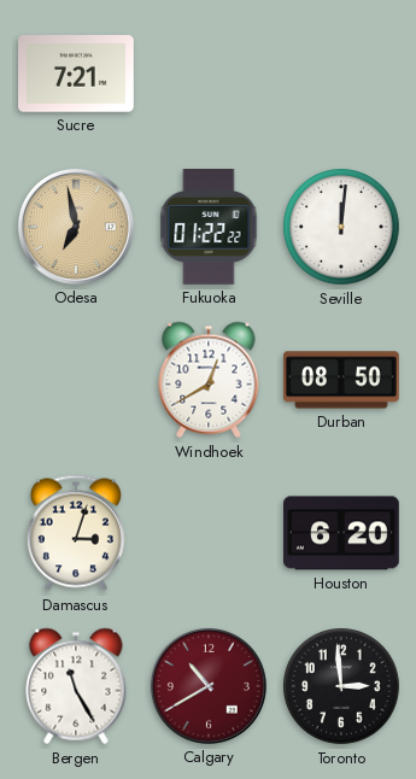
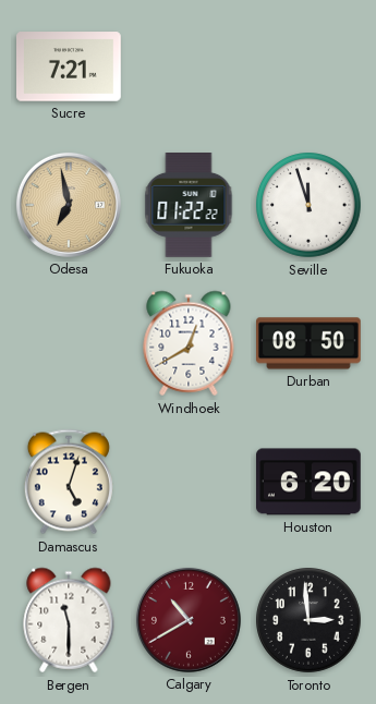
Seville: 12:01 -> 11:57 (308, 205)
Damascus: 3:03 -> 5:03 (69, 482)
Bergen: 11:25 -> 11:30 (69, 620)
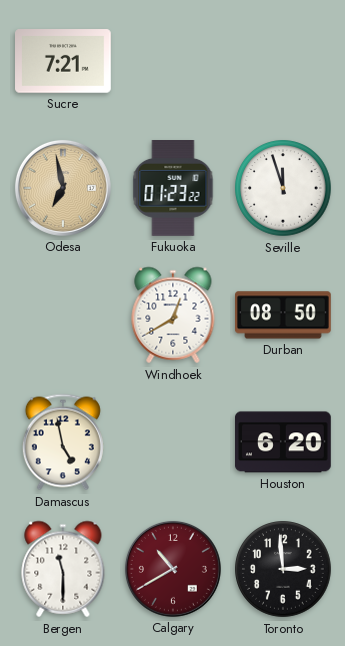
Fukuoka: 01:22 -> 01:23 (173, 189)
Damascus: 5:03 -> 4:58 (63, 442)
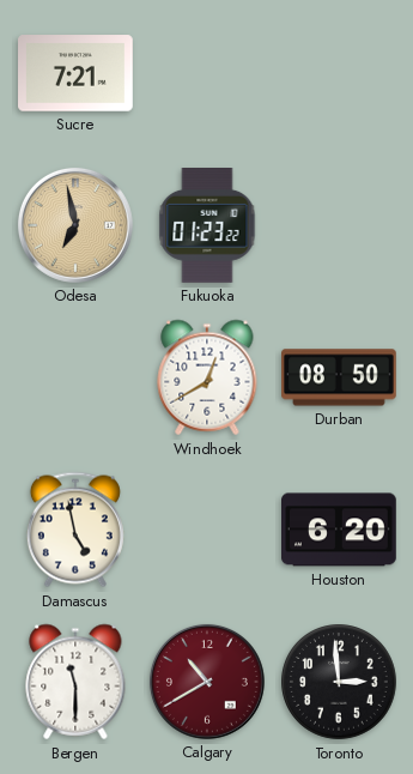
Seville: 11:57 -> none (283, 188)
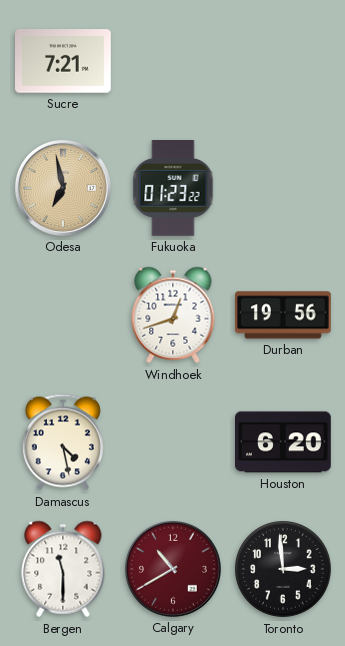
Windhoek: 12:40 -> 12:42 (173, 315)
Durban: 08:50 -> 19:56 (284, 315)
Damascus: 4:58 -> 4:28 (63, 442)
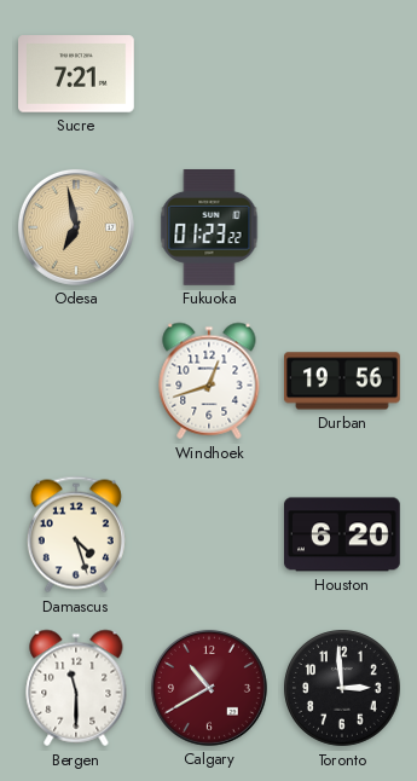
Damascus: 4:28 -> 4:27 (76, 534)
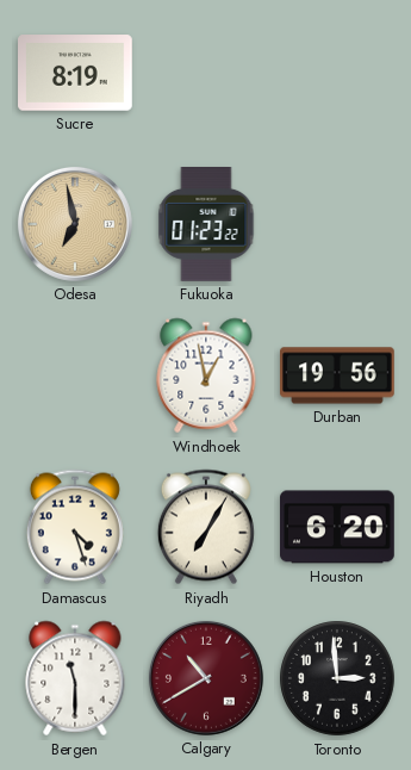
Sucre: 7:21 -> 8:19 (76, 73)
Windhoek: 12:42 -> 12:58 (206, 375)
Riyadh: none -> 7:05 (206, 527)
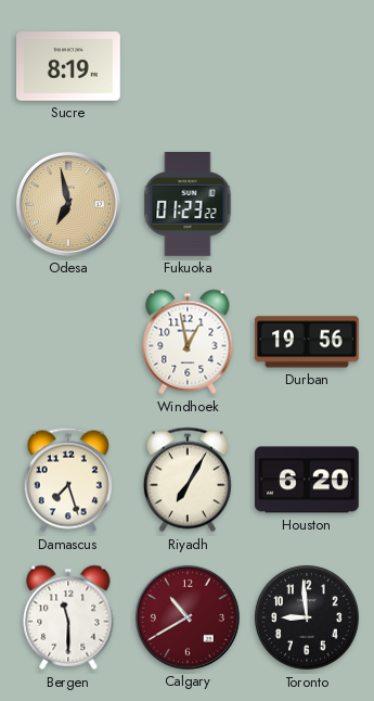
Damascus: 4:27 -> 7:27 (68, 480)
Toronto: 2:59 -> 8:59 (307, 617)
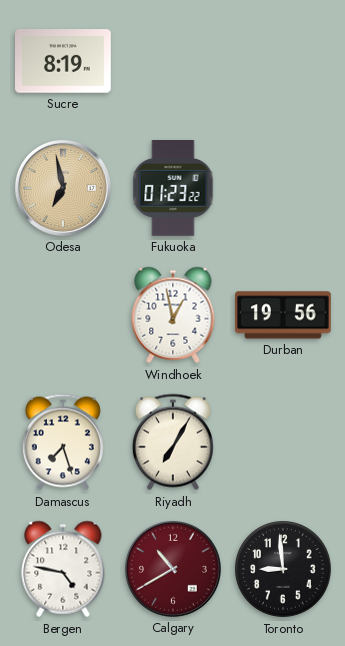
Houston: 6:20 -> none (308, 480)
Bergen: 11:30 -> 4:47 (63, 569)
